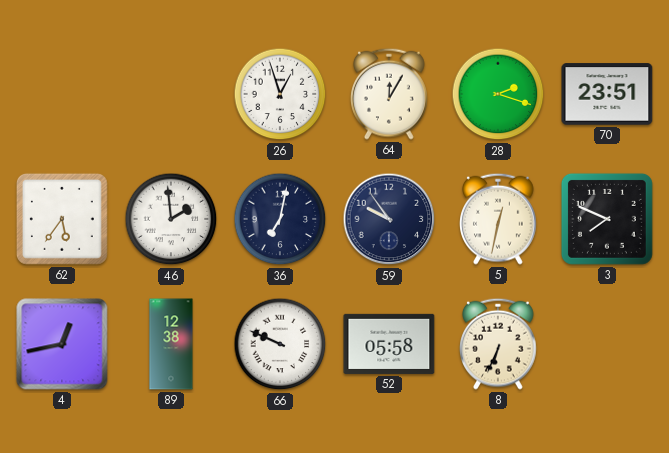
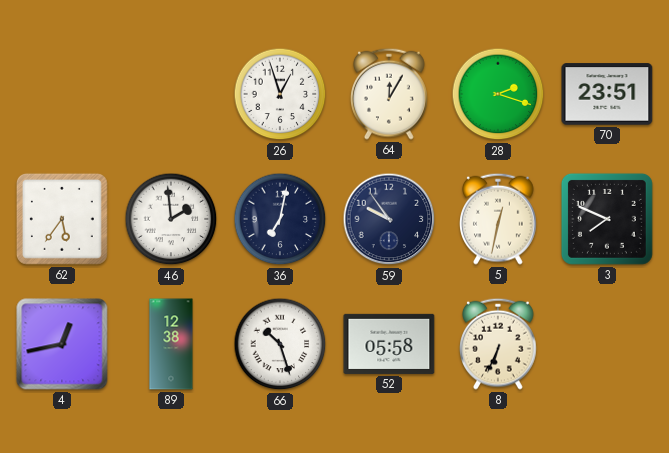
66: 9:49 -> 10:27 (280, 344)
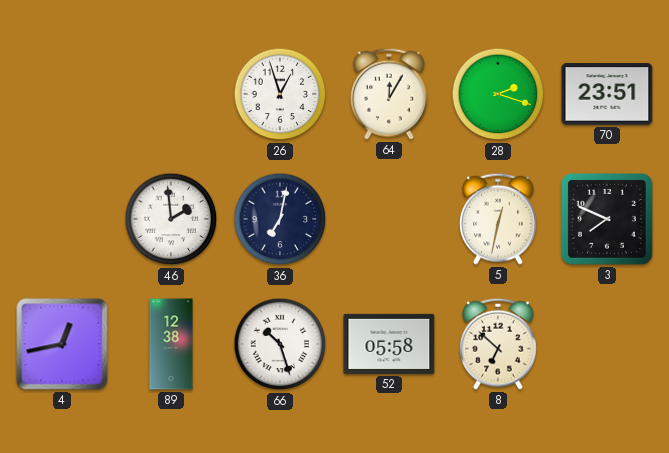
62: 5:36 -> none (62, 219)
59: 9:54 -> none (389, 219)
8: 6:34 -> 6:52 (499, 344)
